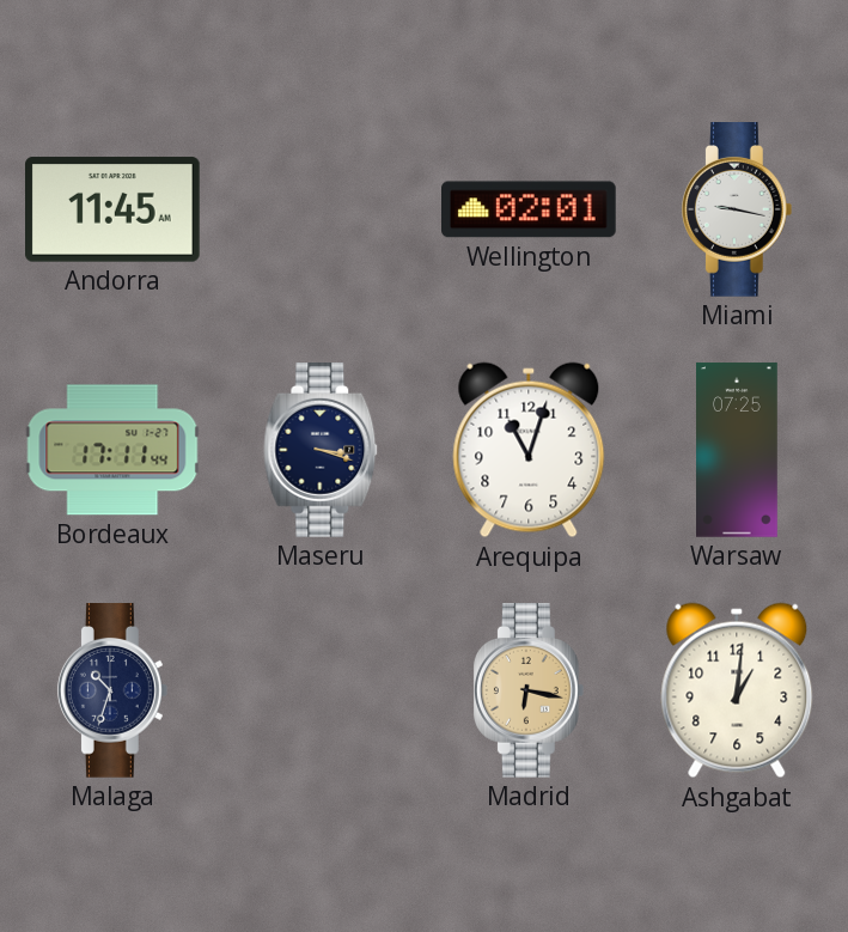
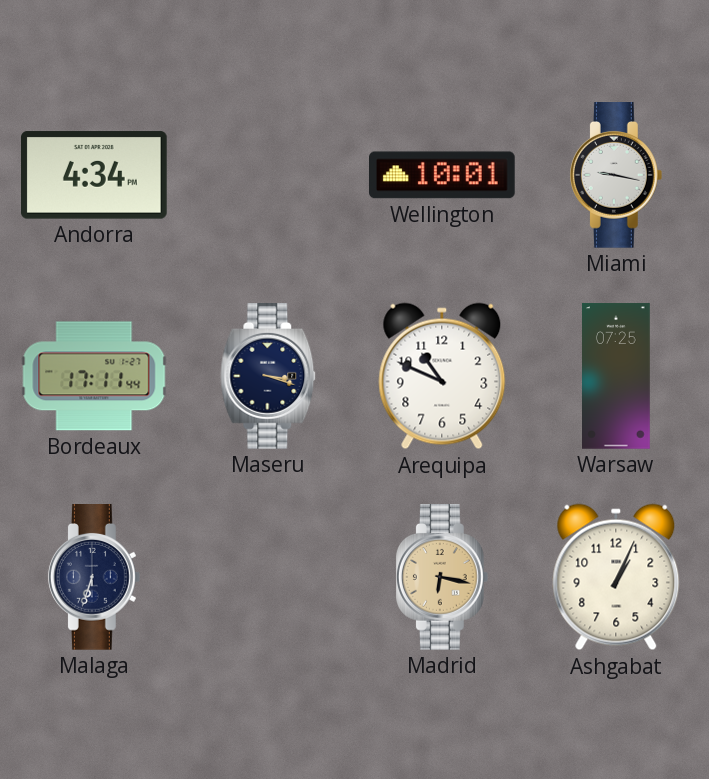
Andorra: 11:45 -> 4:34 (95, 175)
Wellington: 02:01 -> 10:01 (443, 175)
Arequipa: 11:03 -> 10:49 (442, 376)
Malaga: 10:33 -> 6:33 (94, 578)
Ashgabat: 1:01 -> 1:04 (616, 577)
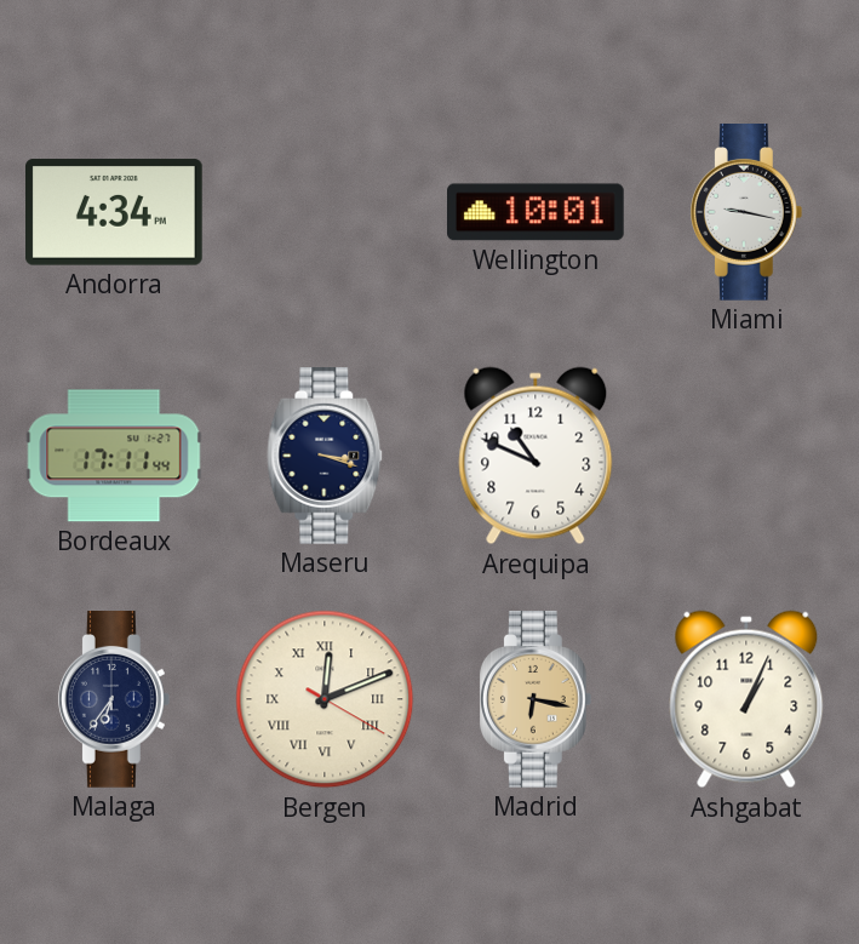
Warsaw: 07:25 -> none (617, 376)
Malaga: 6:33 -> 6:36 (114, 700)
Bergen: none -> 12:11 (325, 699)
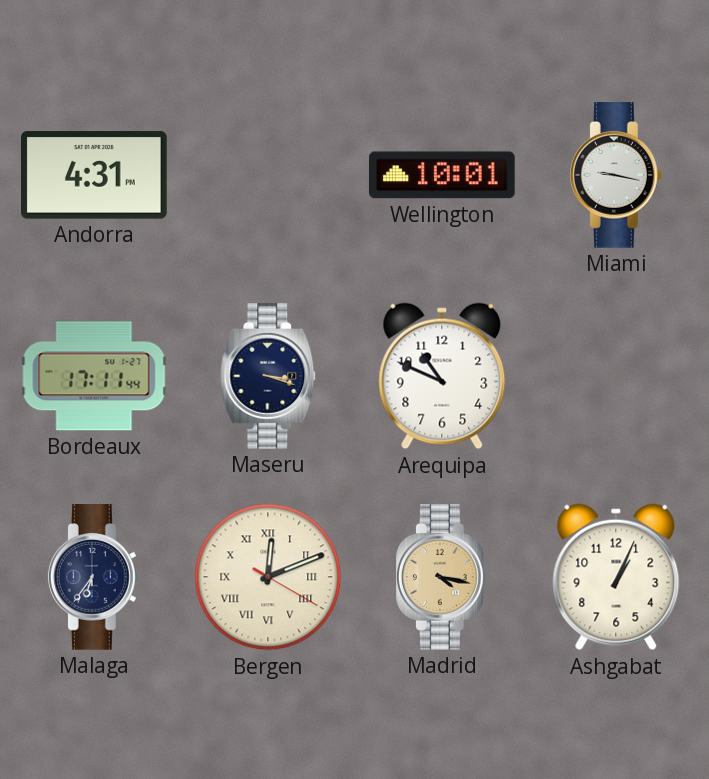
Andorra: 4:34 -> 4:31 (95, 175)
Madrid: 6:17 -> 4:17 (442, 578)
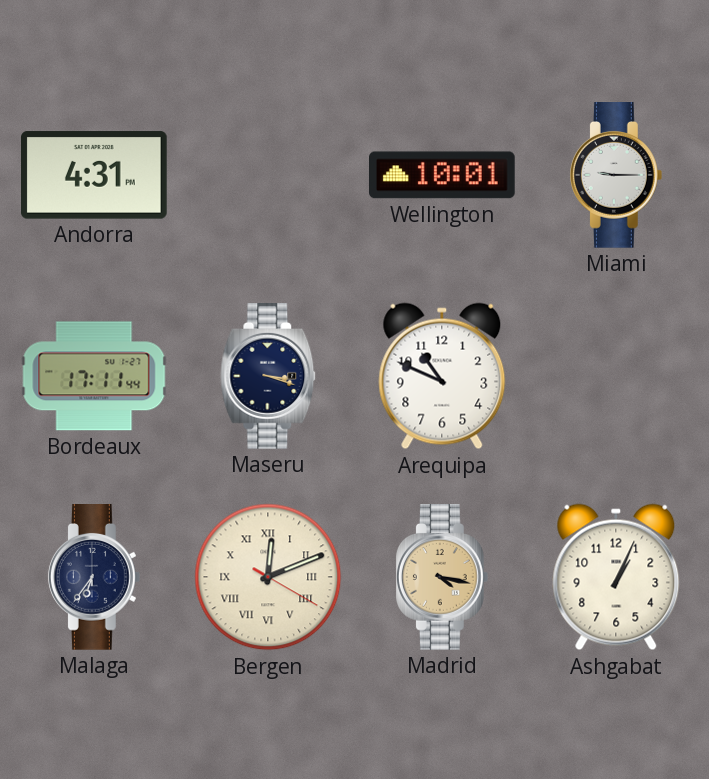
Miami: 9:17 -> 9:15 (616, 176)
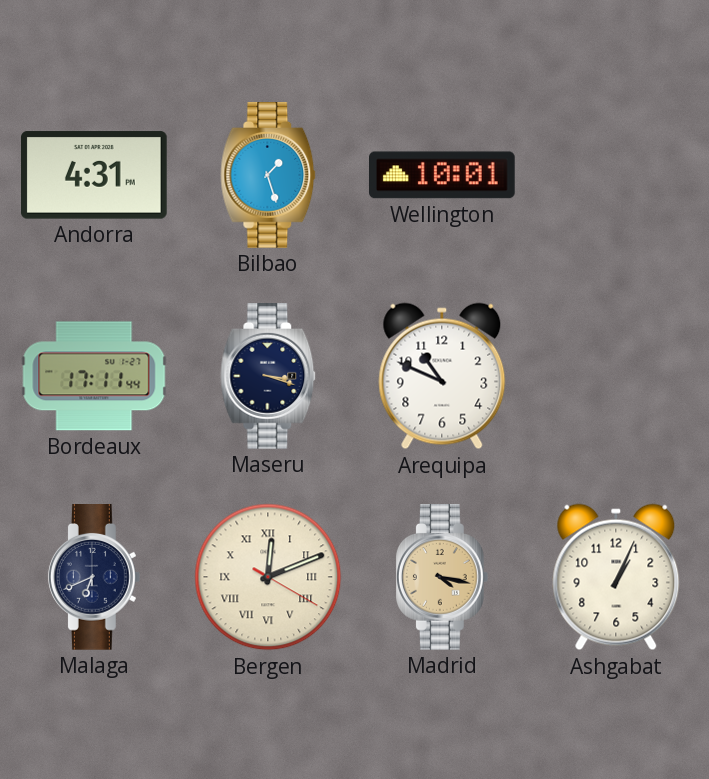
Bilbao: none -> 1:27 (268, 176)
Miami: 9:15 -> none (616, 176)
Malaga: 6:36 -> 6:41 (94, 578)
